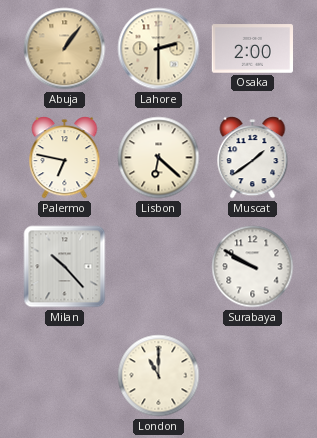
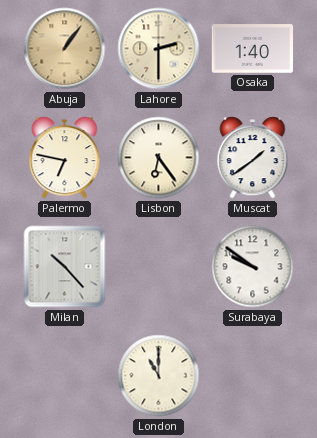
Osaka: 2:00 -> 1:40 (252, 49)
Lisbon: 6:22 -> 6:24 (159, 158)
Surabaya: 9:50 -> 9:51 (253, 267)
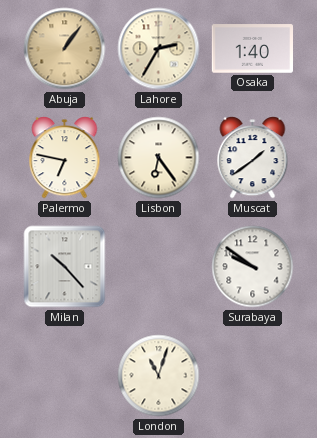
Lahore: 2:30 -> 2:35 (159, 49)
London: 11:00 -> 11:03 (159, 376)
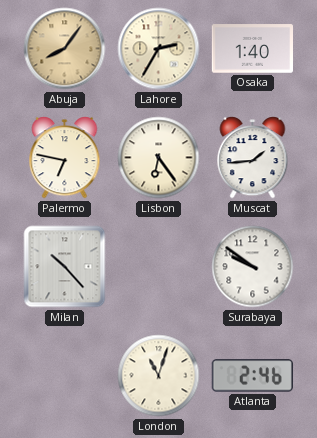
Abuja: 1:06 -> 8:06 (65, 49)
Muscat: 1:39 -> 1:44 (253, 158)
Atlanta: none -> 2:46 (252, 376)
